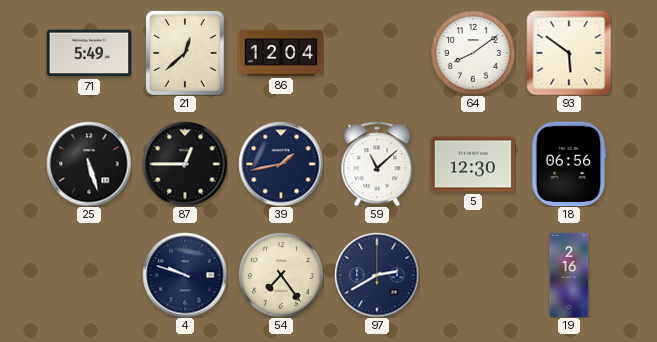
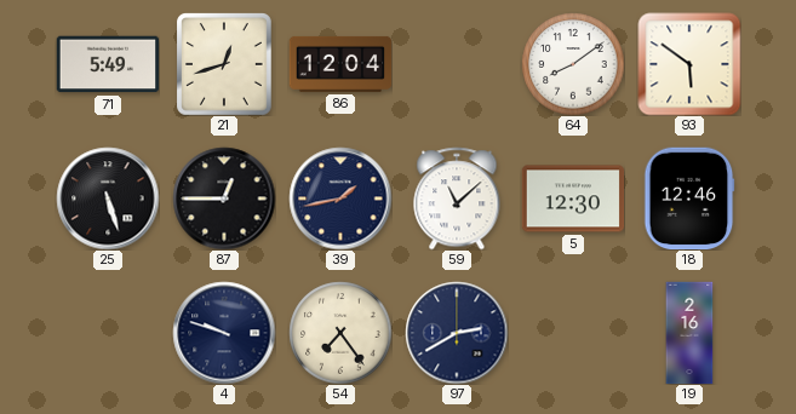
21: 12:38 -> 12:42 (225, 64)
18: 06:56 -> 12:46 (689, 199)
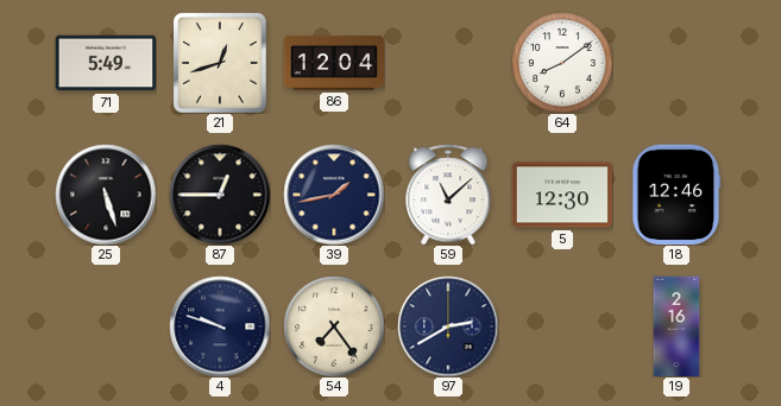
93: 5:51 -> none (689, 64)
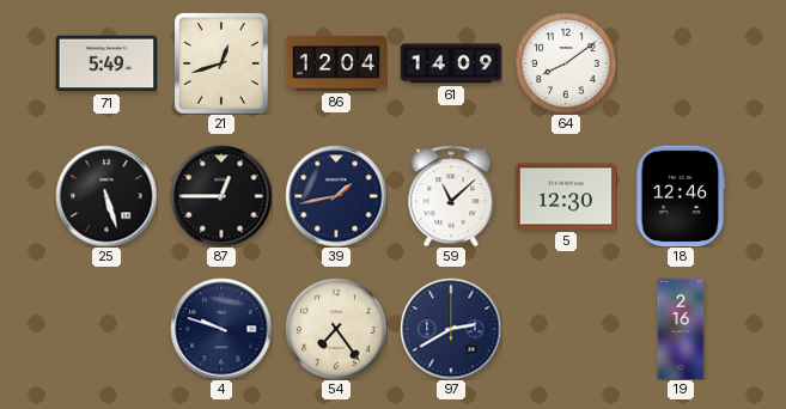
61: none -> 14:09 (451, 63)
